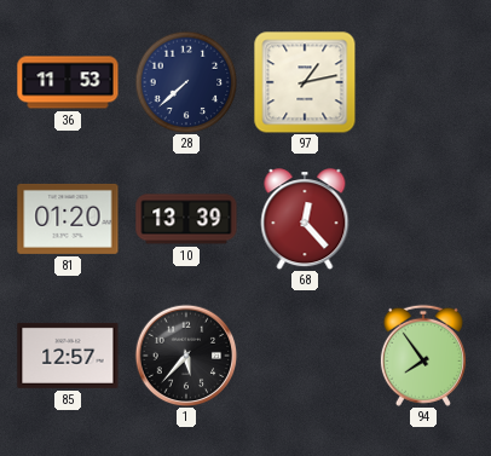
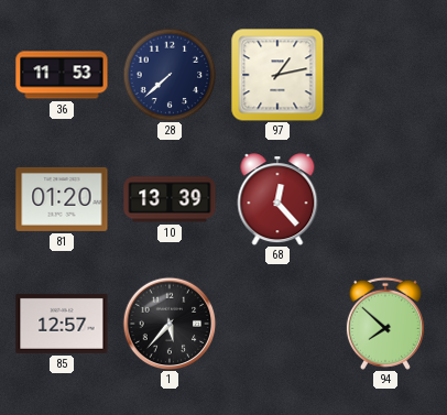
94: 7:54 -> 7:52 (385, 324)
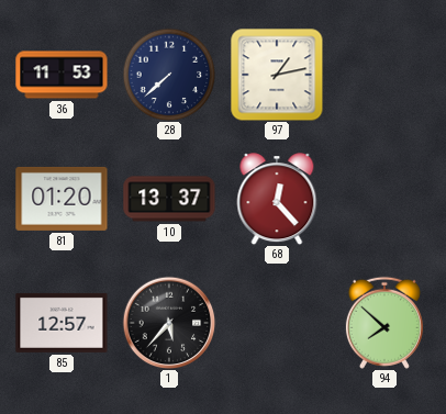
10: 13:39 -> 13:37 (169, 199)
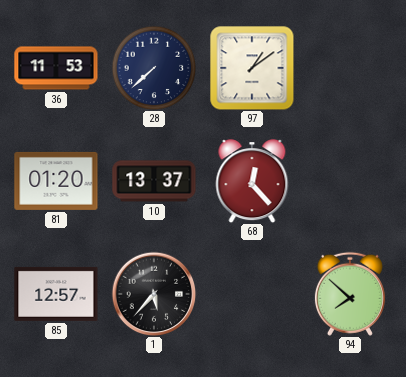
97: 1:13 -> 1:09 (252, 68)
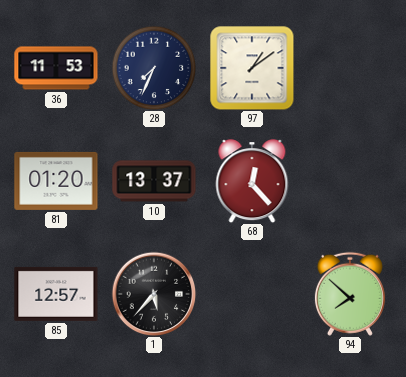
28: 7:38 -> 7:34 (154, 68)
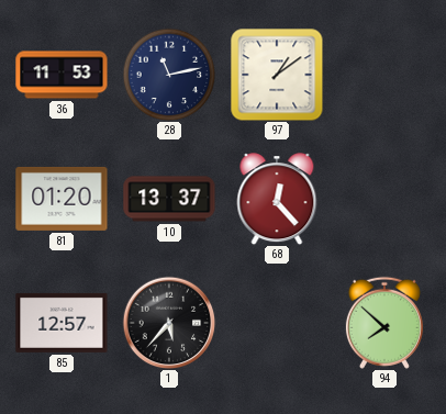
28: 7:34 -> 11:13 (169, 75)
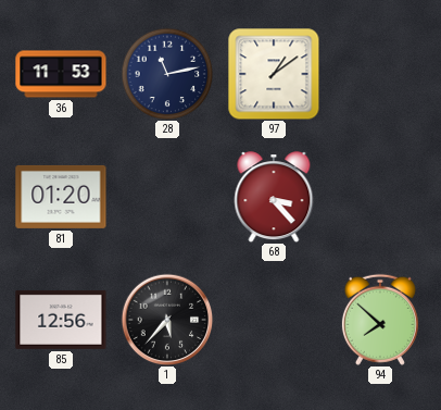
10: 13:37 -> none (169, 199)
68: 12:23 -> 3:23 (274, 197)
85: 12:57 -> 12:56 (61, 320)
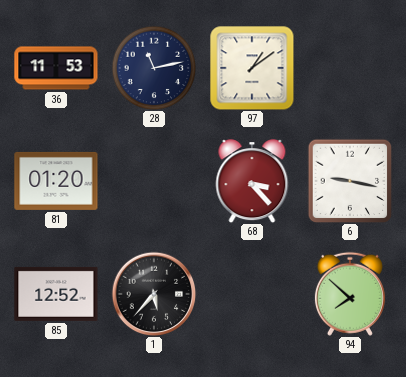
6: none -> 9:17 (350, 181)
85: 12:56 -> 12:52 (56, 294)
